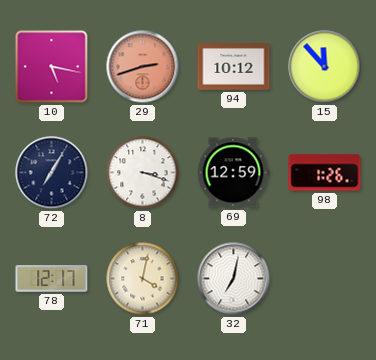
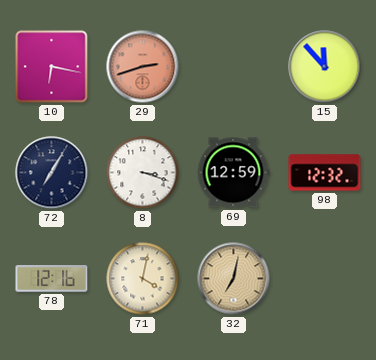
10: 5:17 -> 6:17 (52, 67)
94: 10:12 -> none (234, 67)
98: 1:26 -> 12:32 (325, 173)
78: 12:17 -> 12:16 (52, 279)
32 dial: white -> champagne (234, 279)
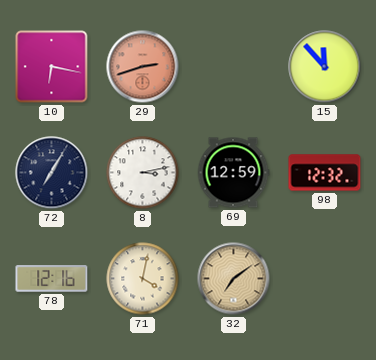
8: 3:18 -> 3:13 (143, 173)
32: 7:02 -> 7:09 (234, 279)
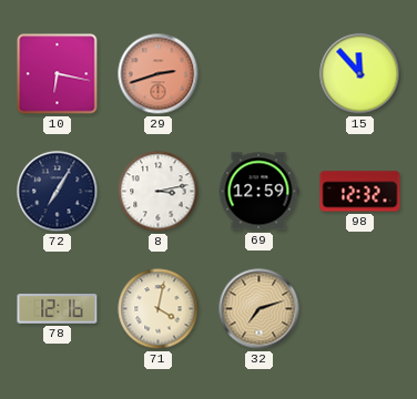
32: 7:09 -> 7:12 (260, 309)
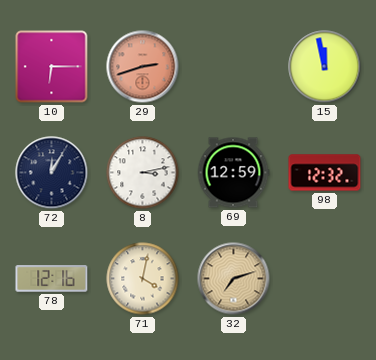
10: 6:17 -> 6:15 (52, 67)
15: 11:53 -> 11:58 (325, 67)
72: 7:05 -> 12:05 (52, 173)
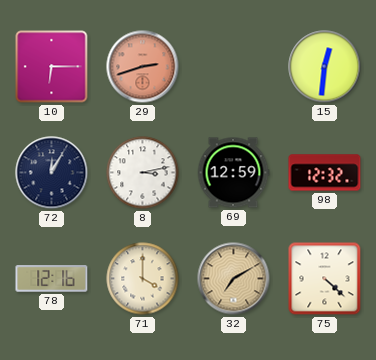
15: 11:58 -> 12:31 (325, 67)
71: 4:02 -> 4:00 (143, 279)
32: 7:12 -> 7:10 (234, 279)
75: none -> 4:22 (325, 279)
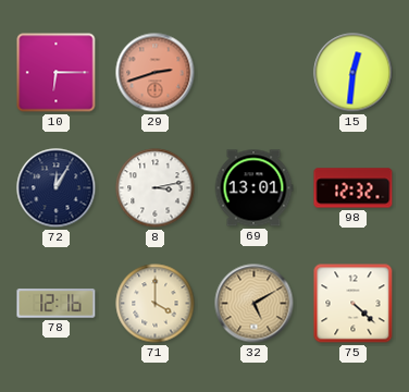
69: 12:59 -> 13:01 (253, 188)
32: 7:10 -> 5:10 (255, 304)
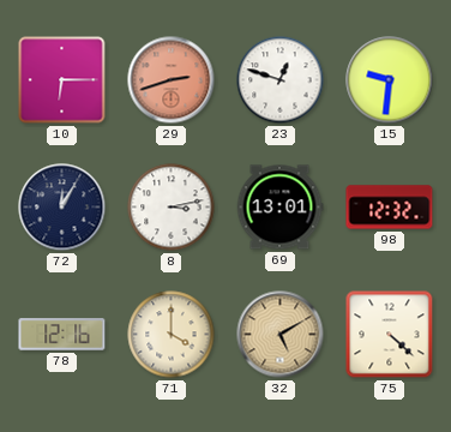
23: none -> 12:48 (281, 80)
15: 12:31 -> 9:31 (390, 80)
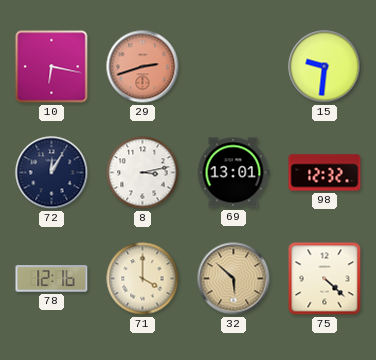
10: 6:15 -> 6:17 (52, 67)
23: 12:48 -> none (281, 80)
32: 5:10 -> 5:52 (234, 279)
